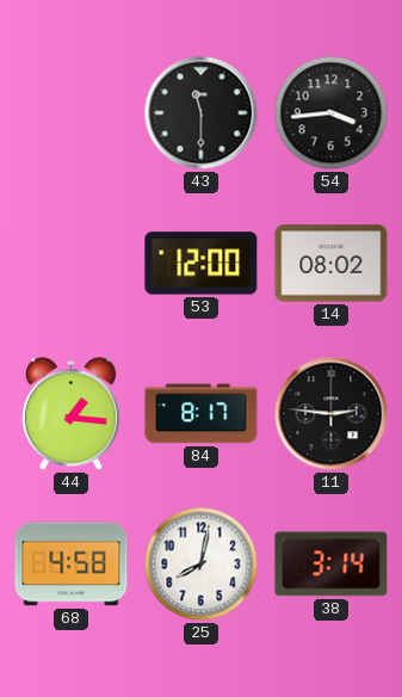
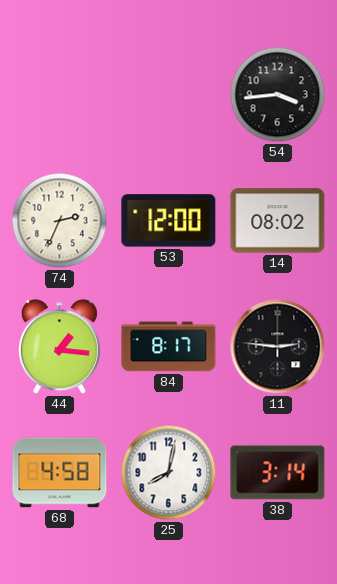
43: 11:30 -> none (202, 113)
74: none -> 2:34 (60, 221)
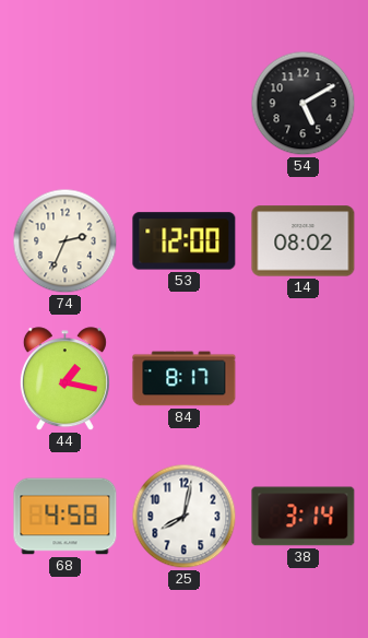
54: 3:44 -> 5:10 (304, 104)
44: 1:16 -> 1:17 (64, 379)
11: 2:46 -> none (278, 347)
